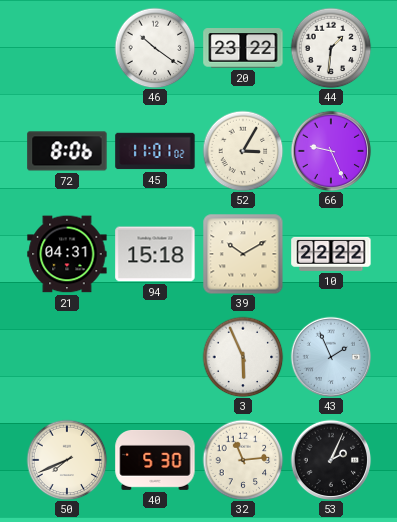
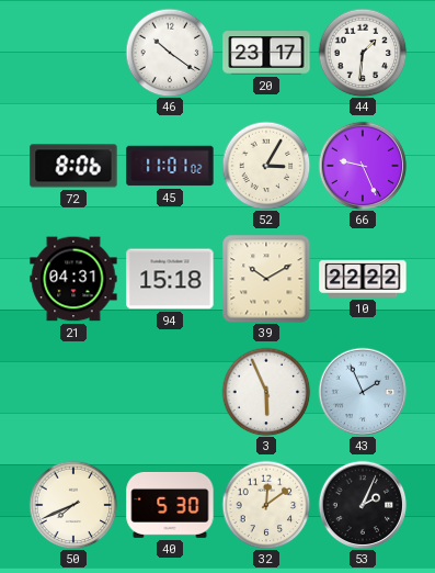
20: 23:22 -> 23:17 (266, 53)
32: 11:14 -> 12:09 (266, 505)
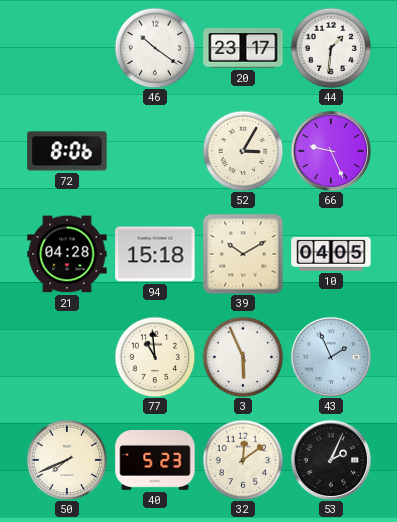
45: 11:01 -> none (170, 166)
21: 04:31 -> 04:28 (67, 254)
10: 22:22 -> 04:05 (331, 254)
77: none -> 10:59 (155, 357)
40: 5:30 -> 5:23 (155, 461)
